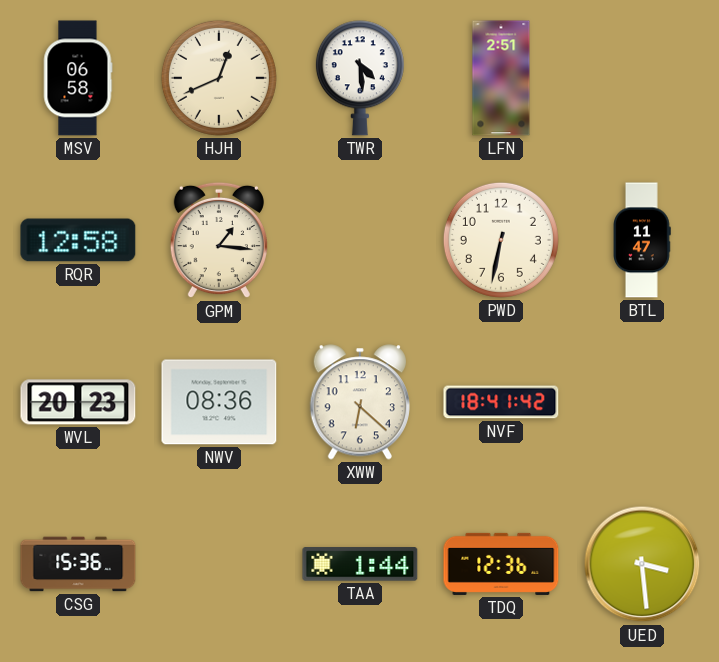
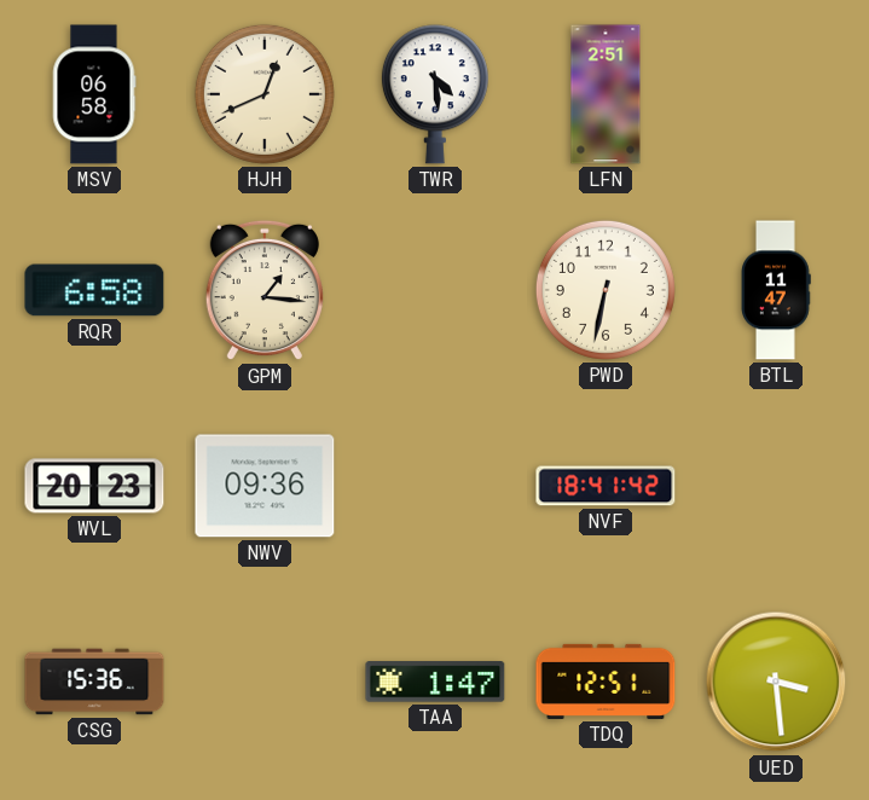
RQR: 12:58 -> 6:58 (94, 290)
NWV: 08:36 -> 09:36 (265, 486)
XWW: 6:22 -> none (360, 402)
TAA: 1:44 -> 1:47 (435, 682)
TDQ: 12:36 -> 12:51 (606, 682)
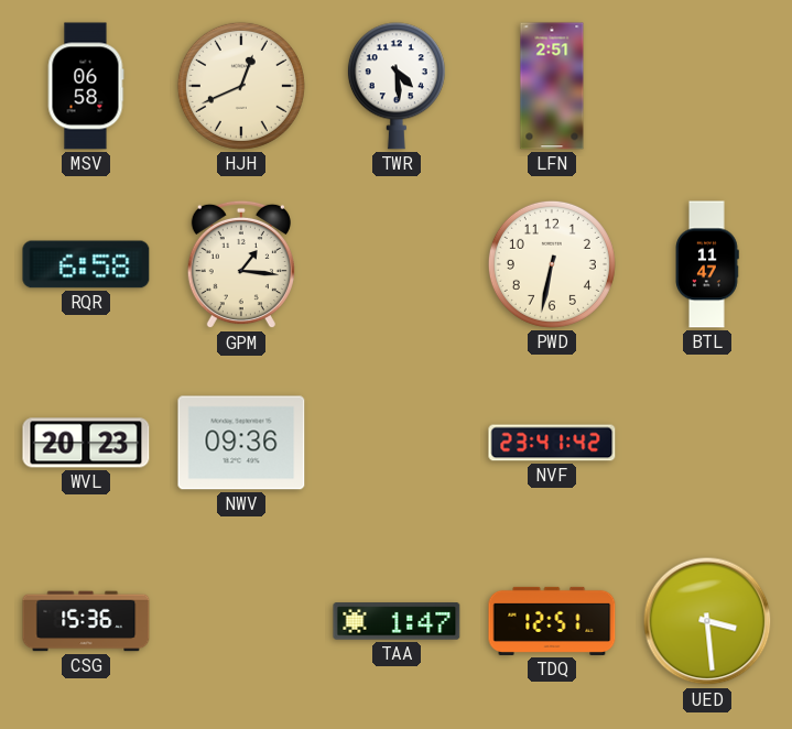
NVF: 18:41 -> 23:41 (552, 443)
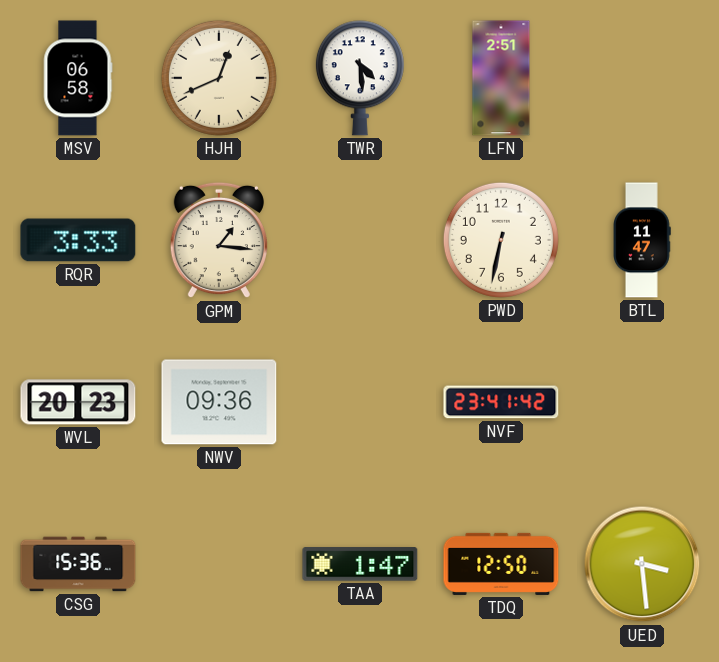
RQR: 6:58 -> 3:33 (78, 240)
TDQ: 12:51 -> 12:50 (501, 564)
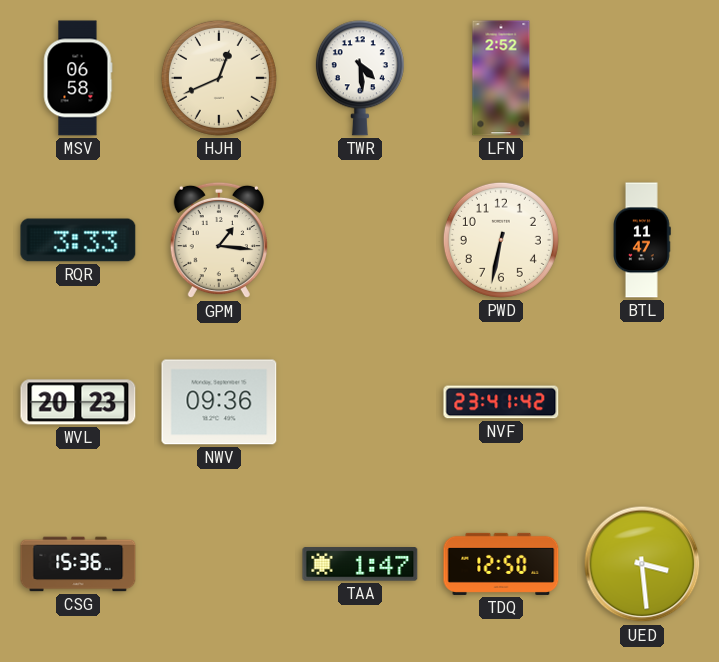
LFN: 2:51 -> 2:52 (501, 78)
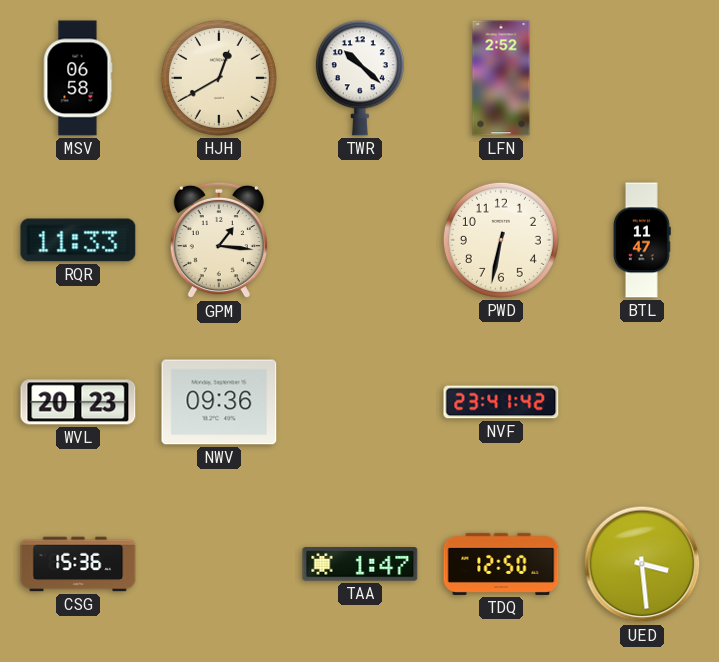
HJH: 12:41 -> 12:40 (219, 78)
TWR: 4:29 -> 10:22 (360, 78)
RQR: 3:33 -> 11:33 (78, 240)
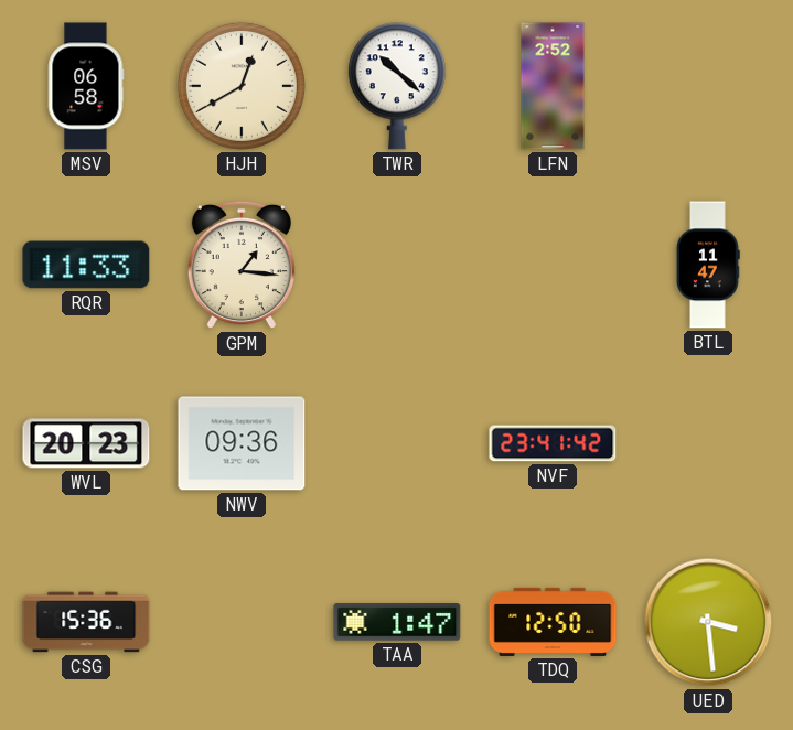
PWD: 6:32 -> none (501, 240)
